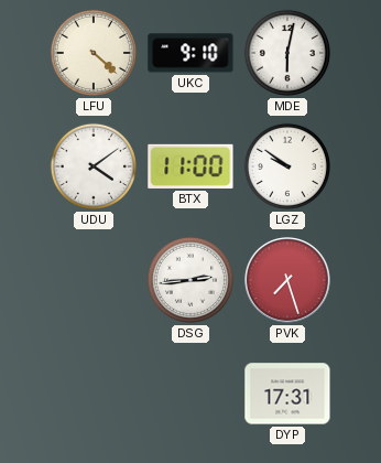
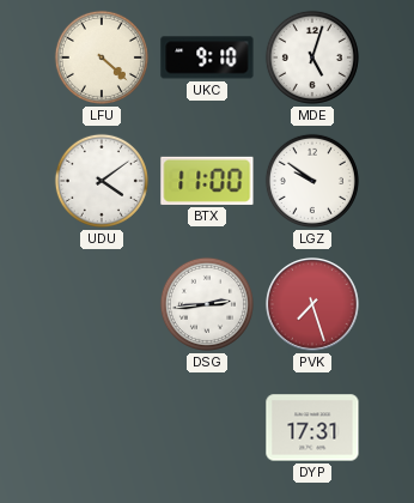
MDE: 6:02 -> 5:03 (312, 57)
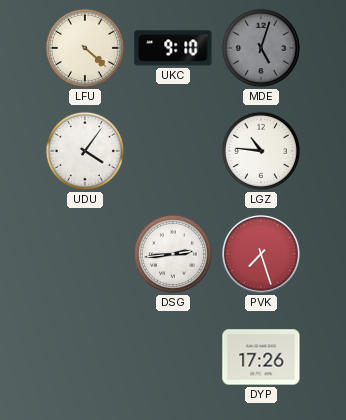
MDE dial: white -> grey (261, 48)
UDU: 4:09 -> 4:06 (85, 151)
BTX: 11:00 -> none (207, 181)
LGZ: 9:51 -> 10:46 (261, 151)
DYP: 17:31 -> 17:26 (261, 357)
